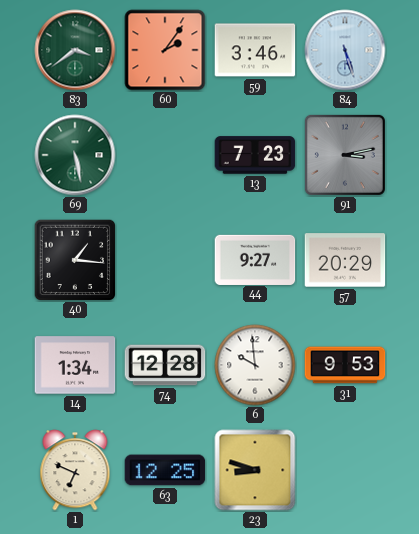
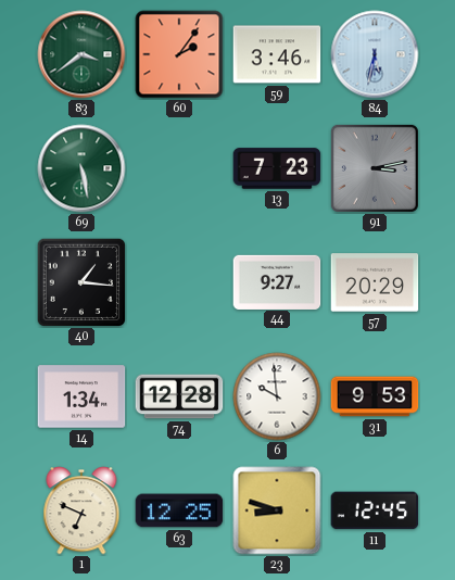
84: 5:27 -> 5:32 (375, 54)
11: none -> 12:45 (375, 510)
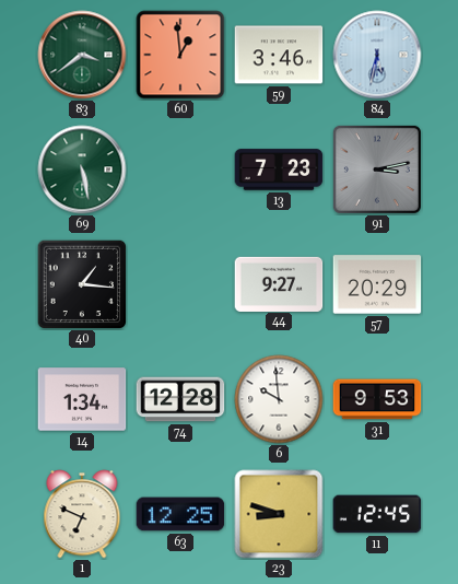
60: 2:06 -> 12:59 (180, 55)
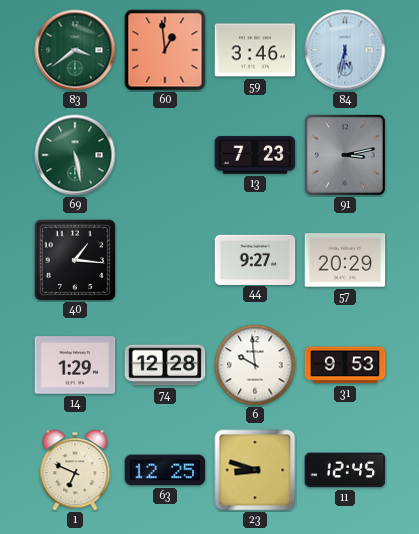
14: 1:34 -> 1:29 (75, 365)
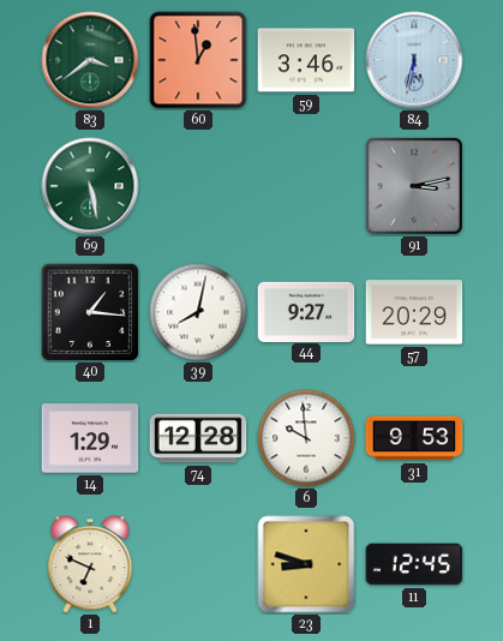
13: 7:23 -> none (255, 155)
39: none -> 8:02 (198, 312)
63: 12:25 -> none (165, 470)
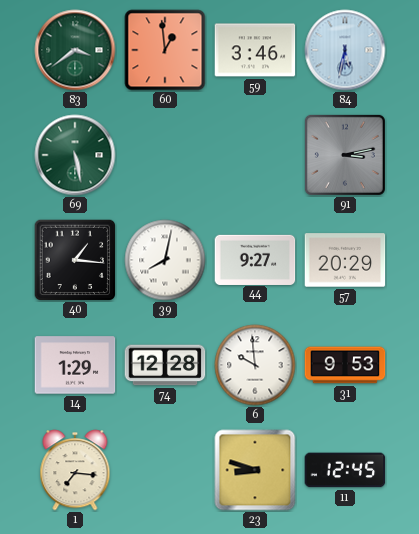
1: 6:49 -> 7:16 (75, 470)
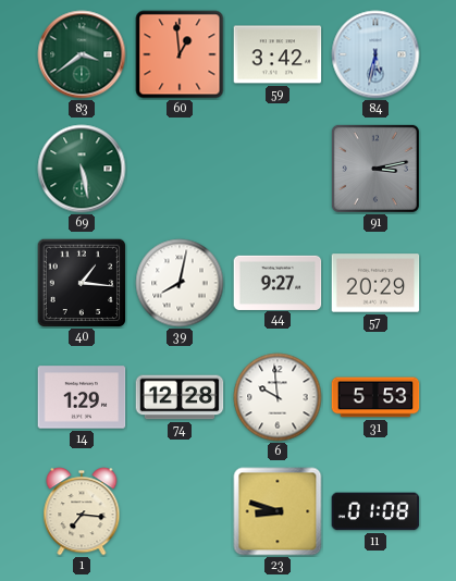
59: 3:46 -> 3:42 (278, 54)
31: 9:53 -> 5:53 (375, 397)
11: 12:45 -> 01:08 (375, 511)
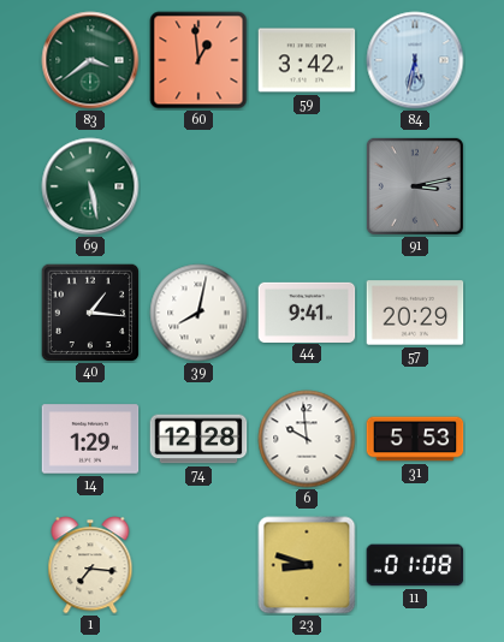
44: 9:27 -> 9:41 (307, 311)
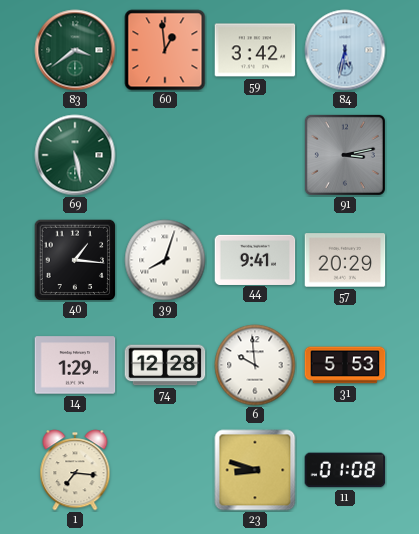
39: 8:02 -> 8:03 (165, 260)
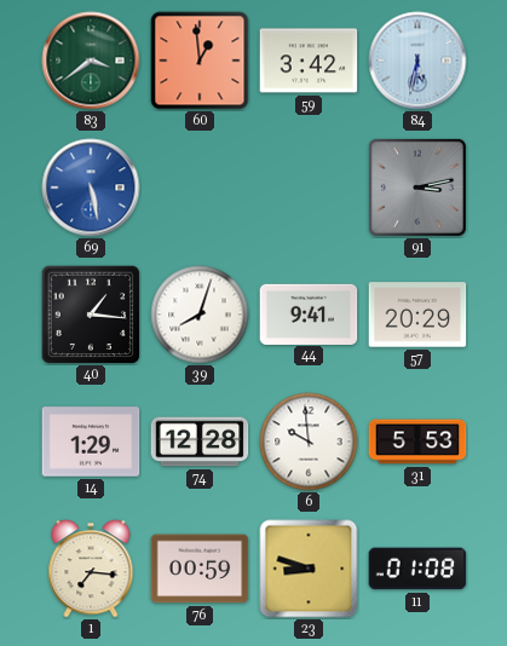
69 dial: green -> blue (91, 188)
76: none -> 00:59 (200, 569)
